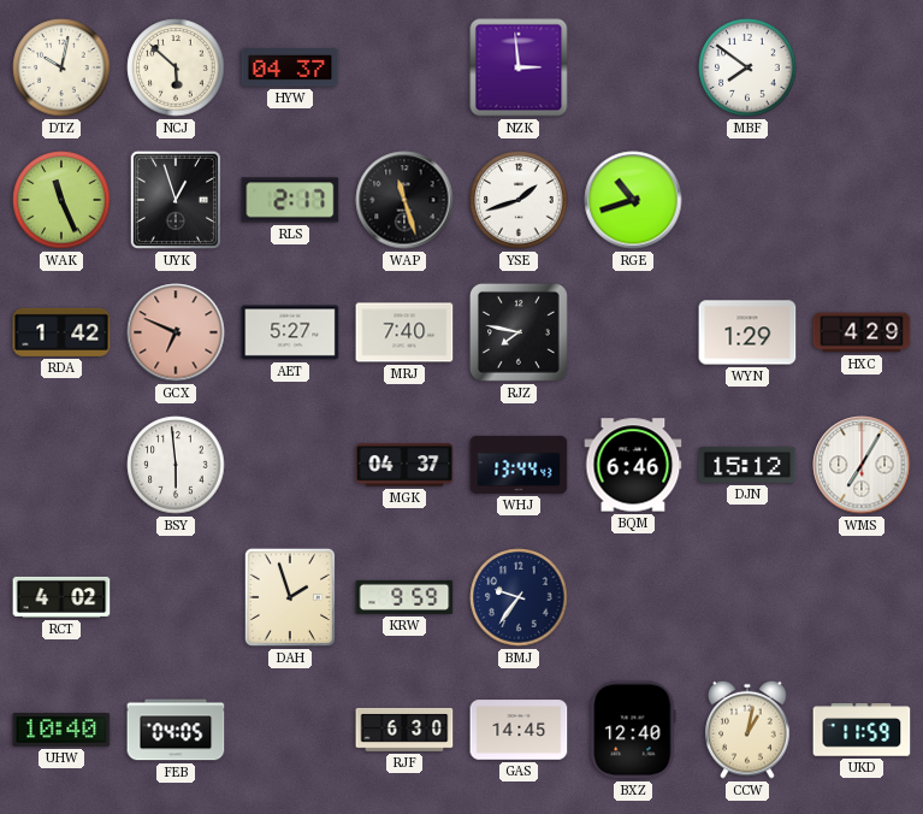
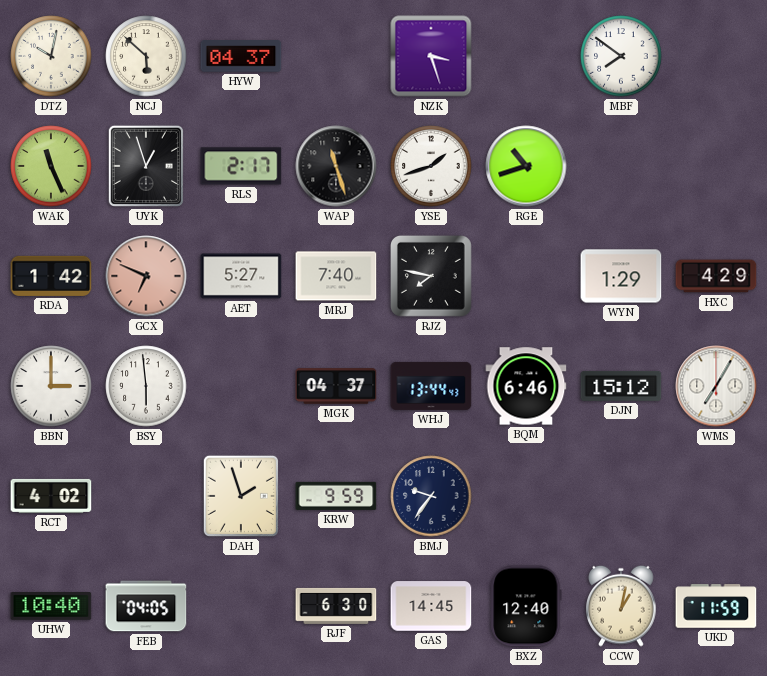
NZK: 2:59 -> 3:27 (431, 56)
BBN: none -> 3:00 (51, 386)
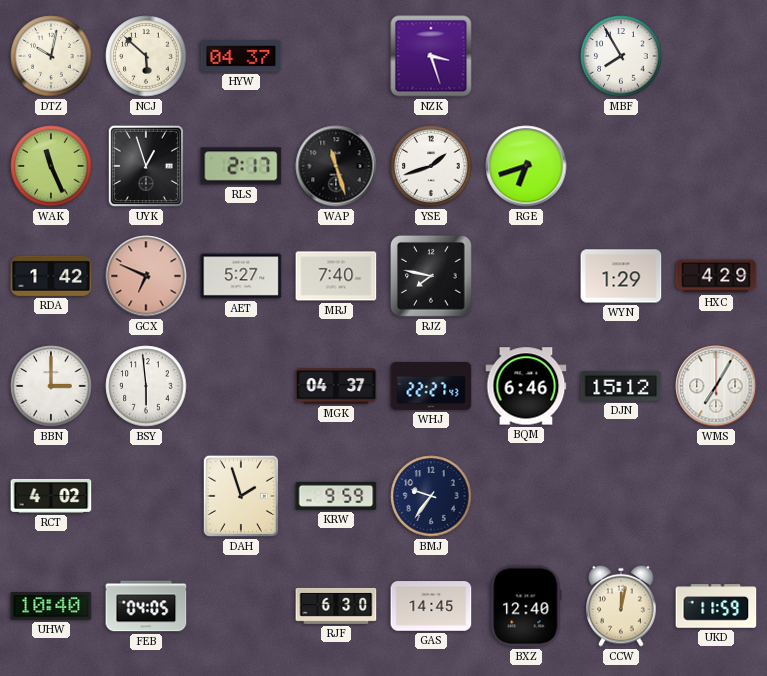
MBF: 7:51 -> 7:55 (621, 56)
RGE: 10:42 -> 6:42 (526, 166)
WHJ: 13:44 -> 22:27 (431, 386)
CCW: 1:02 -> 12:02 (621, 606)
